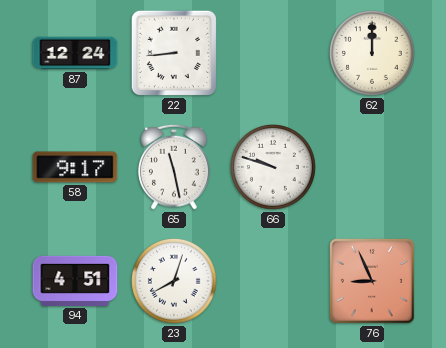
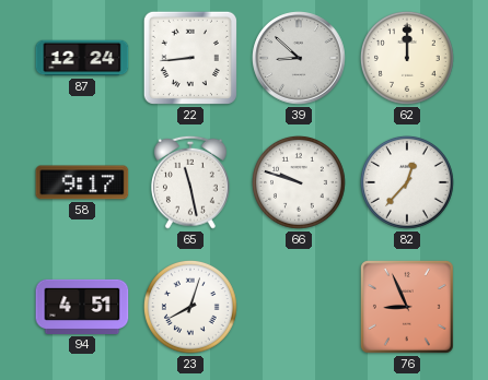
39: none -> 8:52 (299, 58)
82: none -> 12:37 (408, 183)
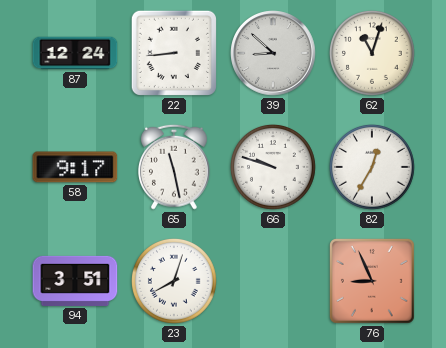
62: 12:00 -> 11:03 (373, 54)
82: 12:37 -> 12:35 (373, 168)
94: 4:51 -> 3:51 (75, 281)
